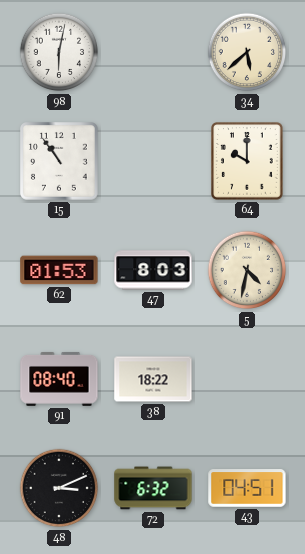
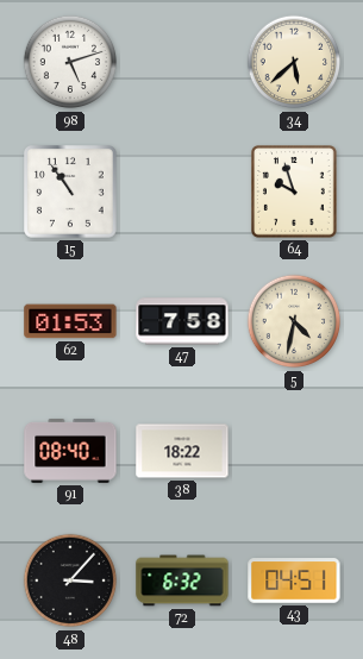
98: 6:02 -> 5:12 (70, 62)
64: 10:00 -> 9:57 (295, 192)
47: 8:03 -> 7:58 (182, 321)
48: 3:11 -> 3:07 (70, 580)
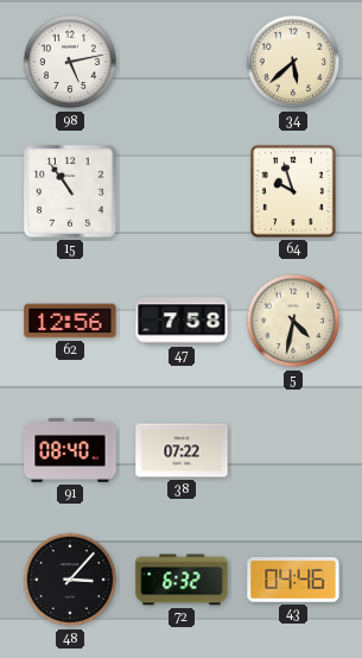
98: 5:12 -> 5:13 (70, 62)
62: 01:53 -> 12:56 (70, 321)
38: 18:22 -> 07:22 (182, 450)
43: 04:51 -> 04:46 (293, 580)
